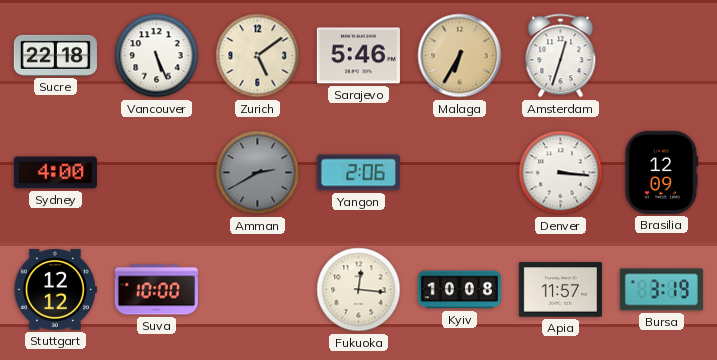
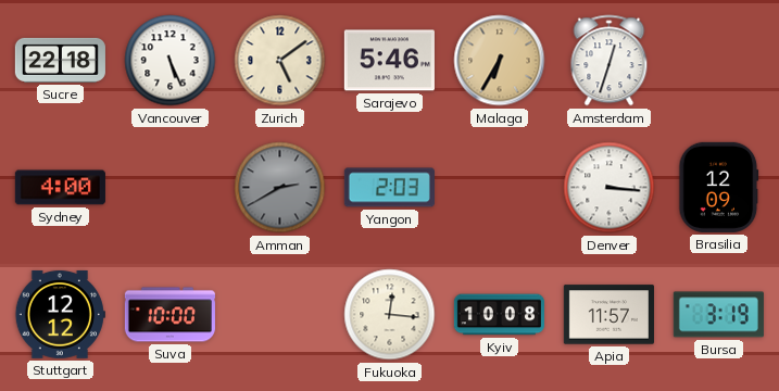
Yangon: 2:06 -> 2:03 (389, 188)
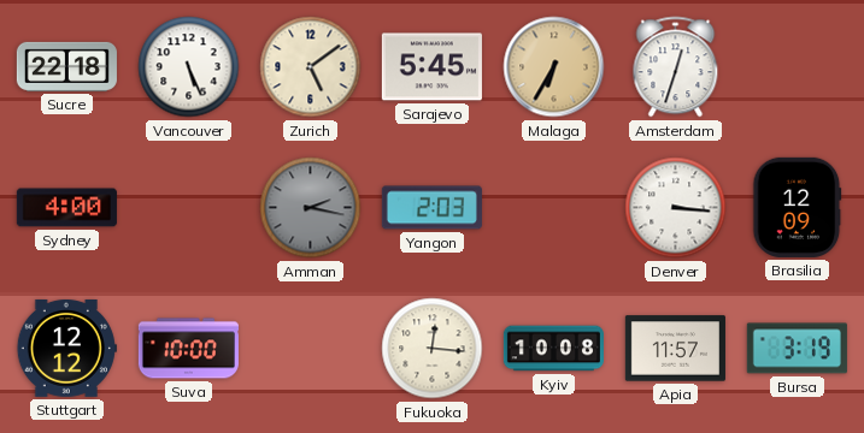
Sarajevo: 5:46 -> 5:45 (431, 67)
Amman: 2:40 -> 2:17 (311, 208)
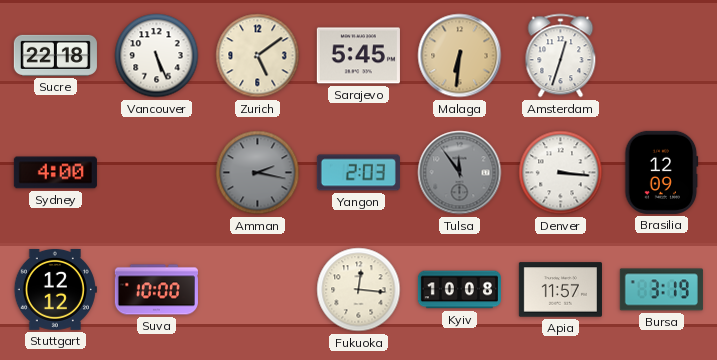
Malaga: 6:35 -> 6:31 (460, 56)
Tulsa: none -> 11:54 (460, 173)
